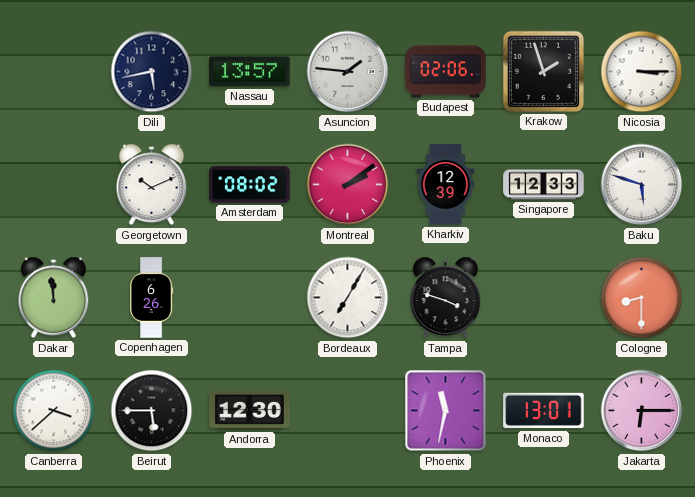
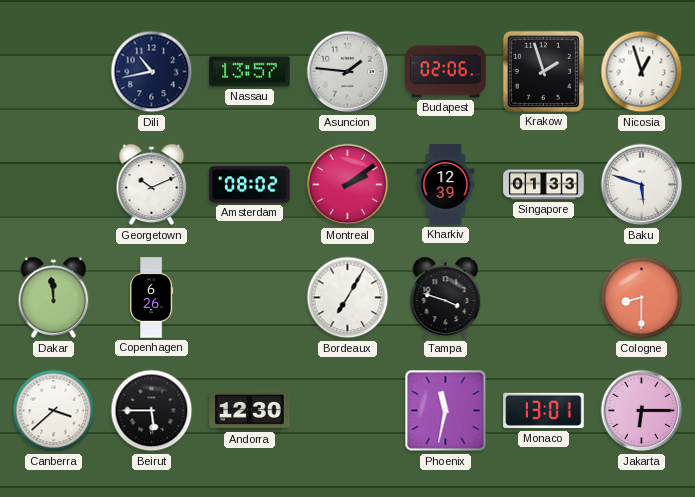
Dili: 5:43 -> 10:43 (152, 72)
Nicosia: 3:15 -> 12:57 (642, 72)
Singapore: 12:33 -> 01:33 (544, 185)
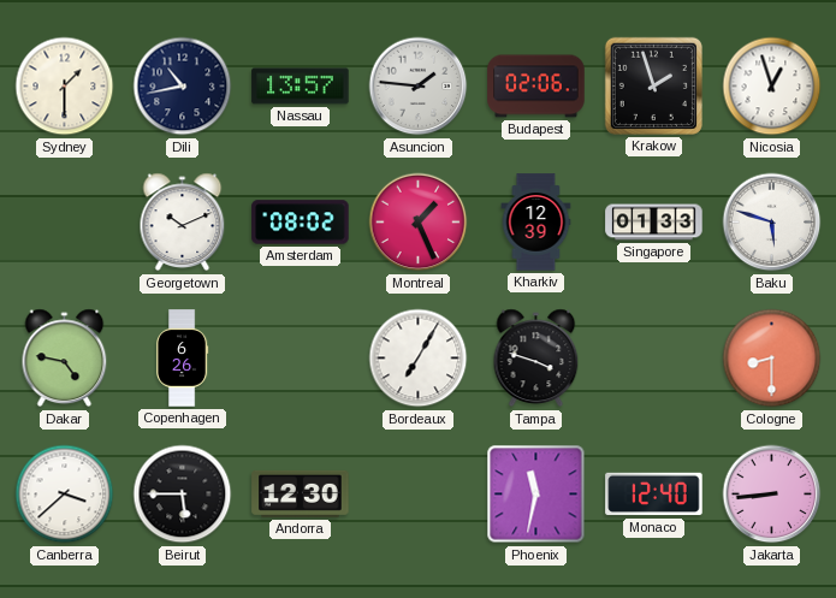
Sydney: none -> 1:30 (65, 87)
Montreal: 2:09 -> 1:26 (419, 223)
Dakar: 11:59 -> 4:47 (65, 359)
Monaco: 13:01 -> 12:40 (654, 495)
Jakarta: 6:15 -> 8:44 (772, 495)
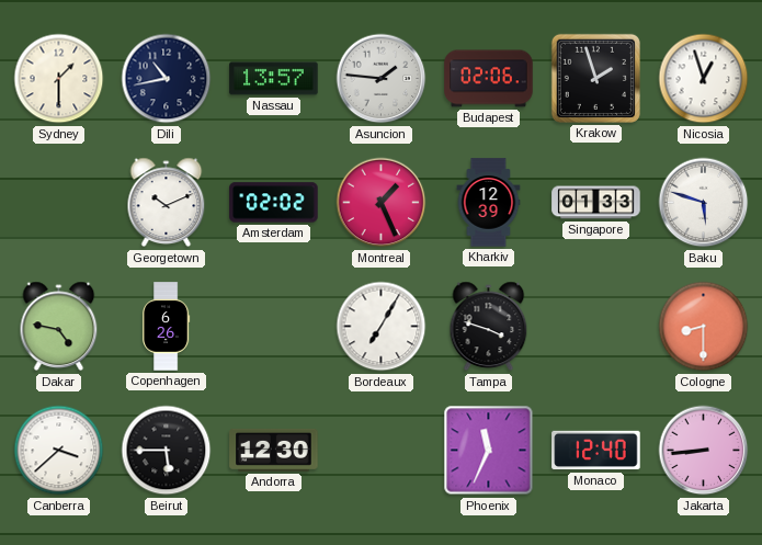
Amsterdam: 08:02 -> 02:02 (274, 203)
Phoenix: 11:32 -> 11:34 (489, 451)
